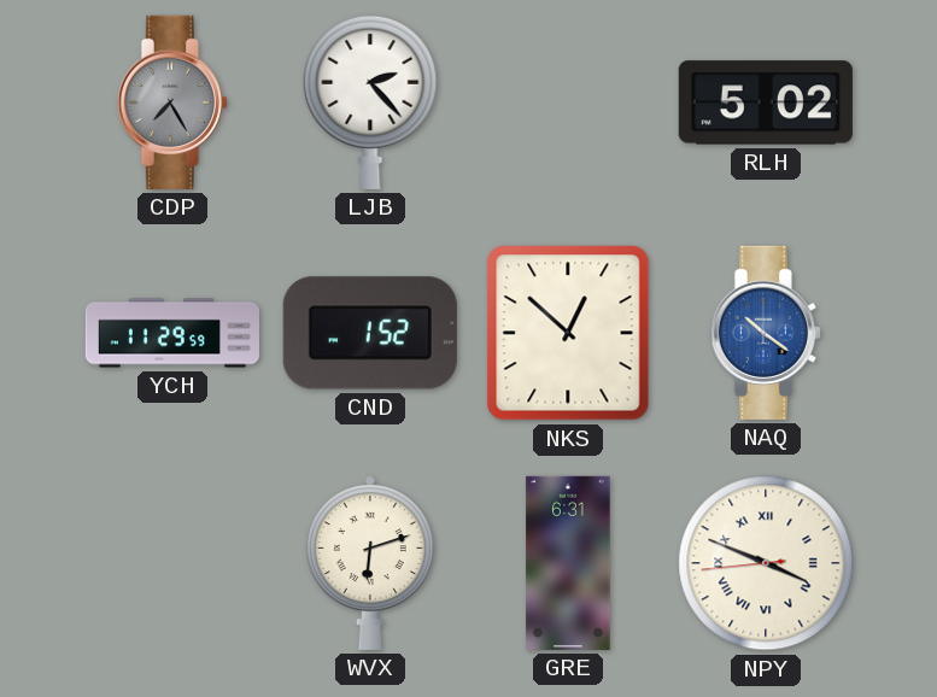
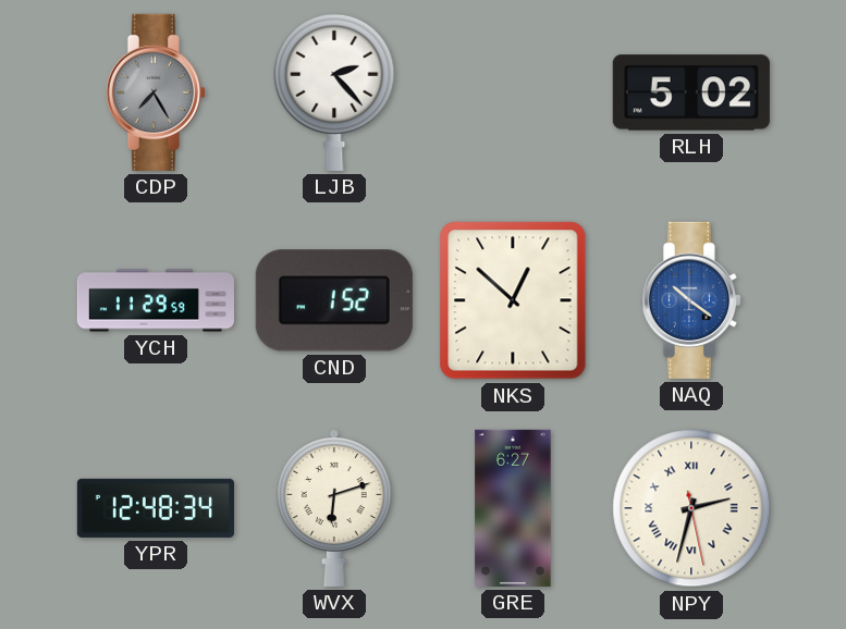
YPR: none -> 12:48 (156, 508)
GRE: 6:31 -> 6:27 (513, 508)
NPY: 3:48 -> 2:32 (691, 508)
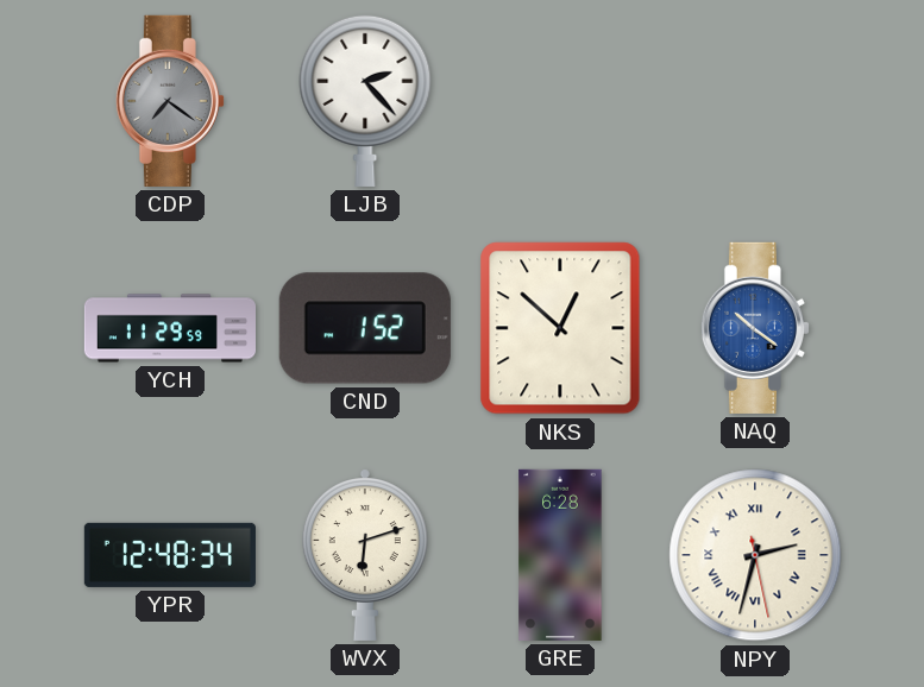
CDP: 7:25 -> 7:21 (170, 101)
RLH: 5:02 -> none (691, 92)
GRE: 6:27 -> 6:28 (560, 555)
